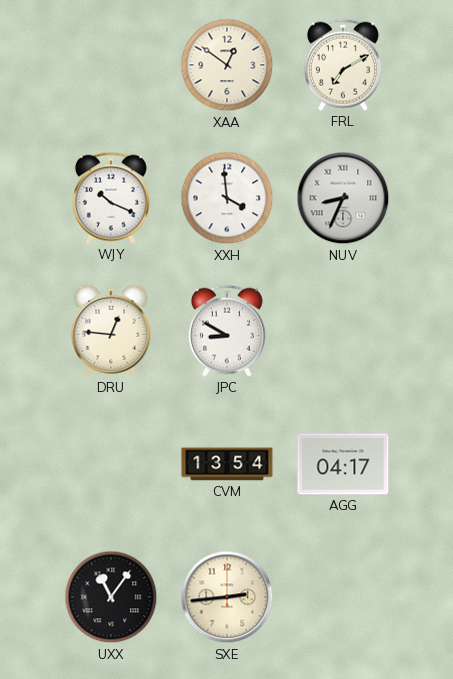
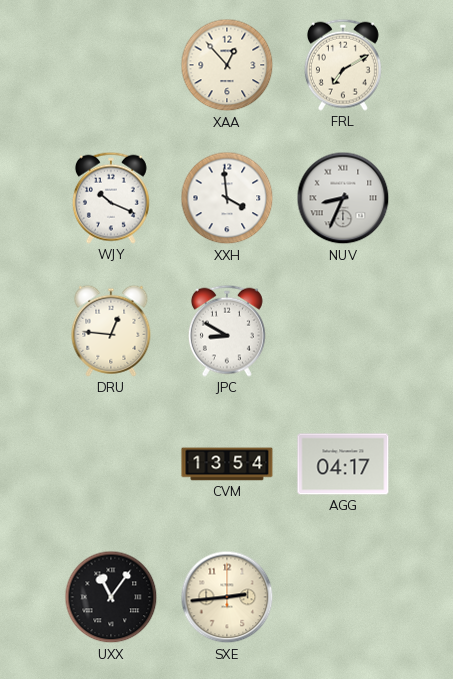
XAA: 12:51 -> 12:53 (227, 65)
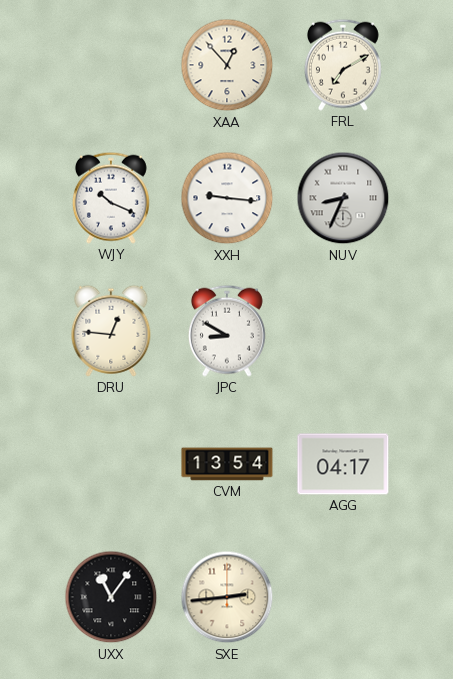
XXH: 3:59 -> 9:16 (227, 198)
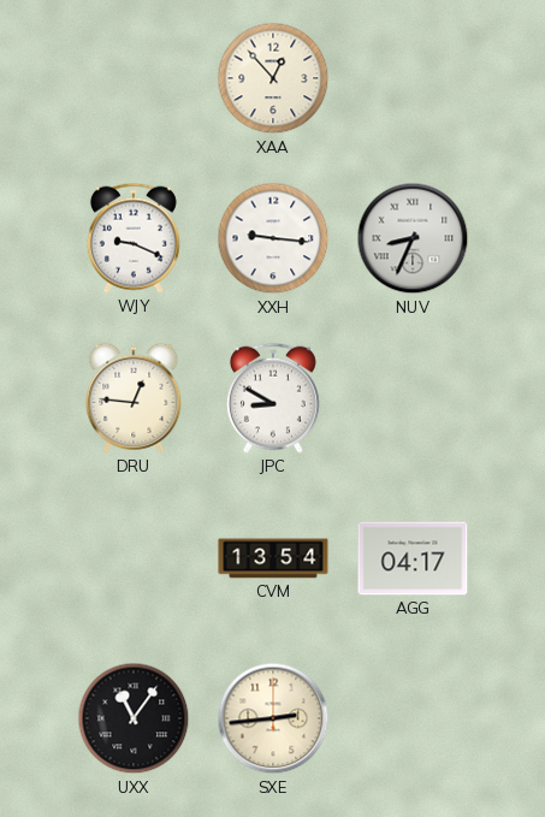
FRL: 7:10 -> none (343, 65)
WJY: 10:19 -> 9:19 (134, 238)
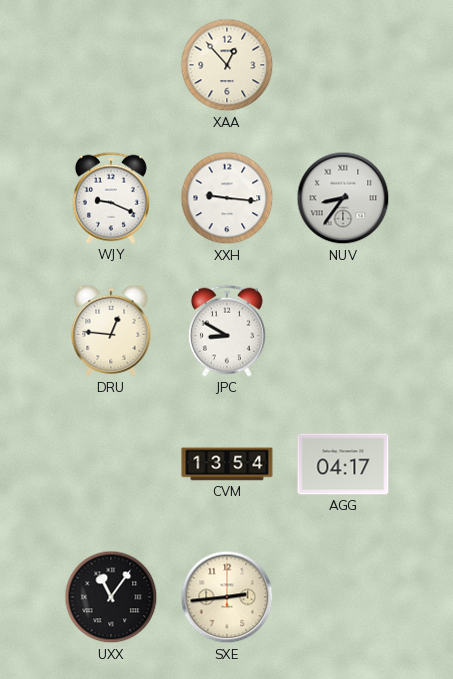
NUV: 8:34 -> 8:36 (343, 198)
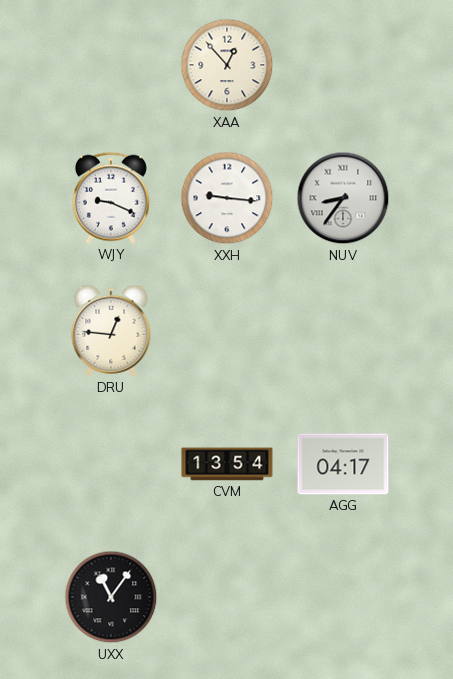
JPC: 8:50 -> none (227, 331)
SXE: 2:44 -> none (227, 597)
